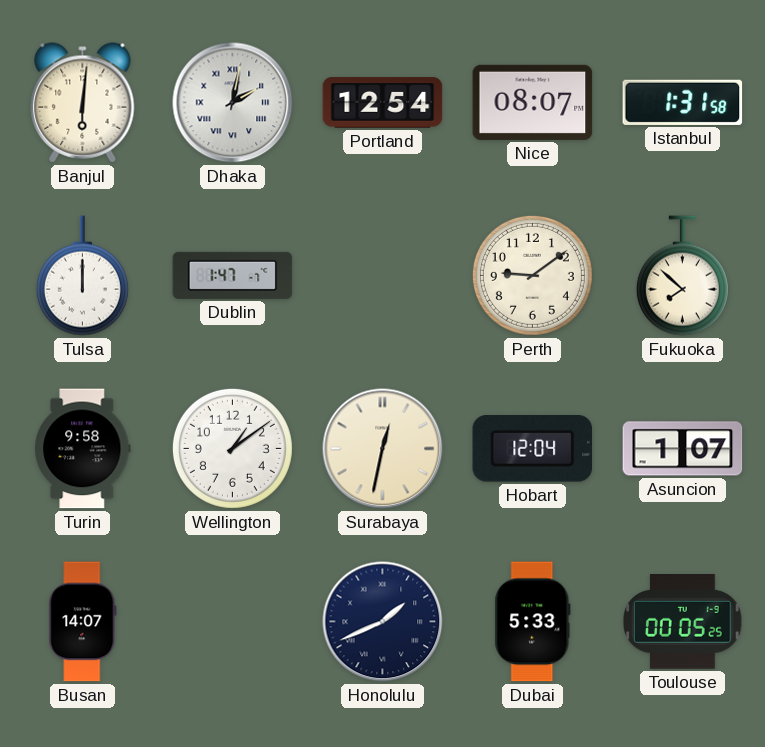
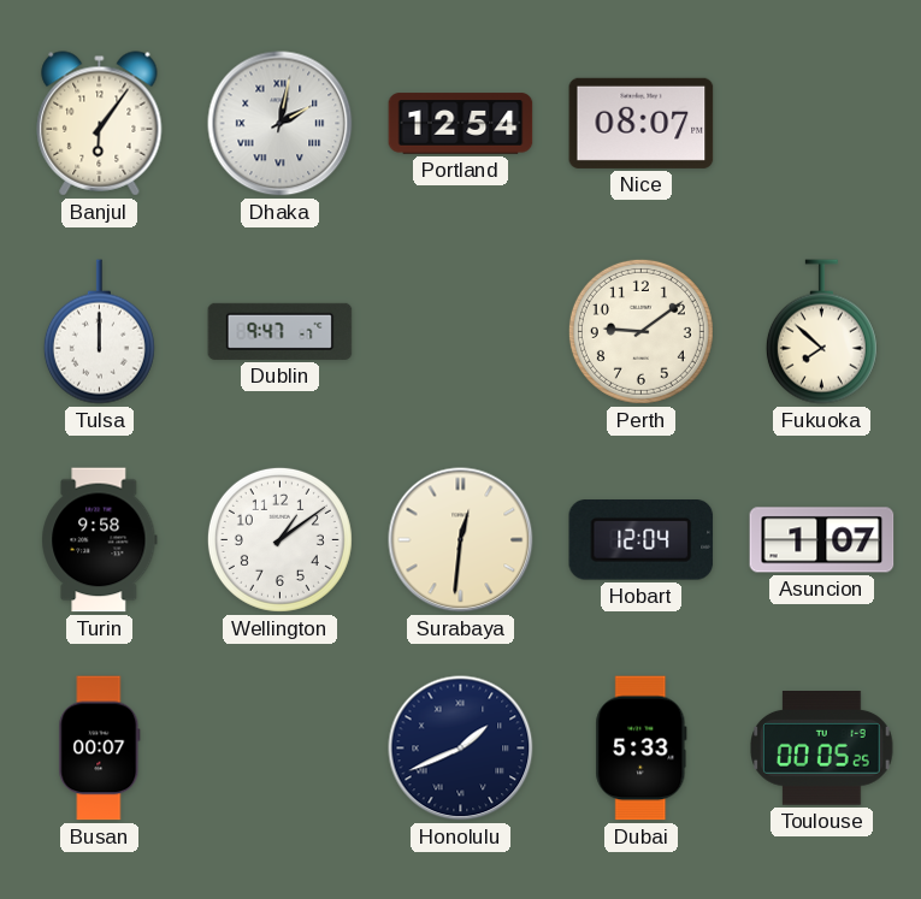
Banjul: 6:01 -> 6:06 (100, 124)
Istanbul: 1:31 -> none (683, 102)
Dublin: 1:47 -> 9:47 (281, 331)
Surabaya: 12:32 -> 12:31 (461, 540)
Busan: 14:07 -> 00:07 (100, 749)
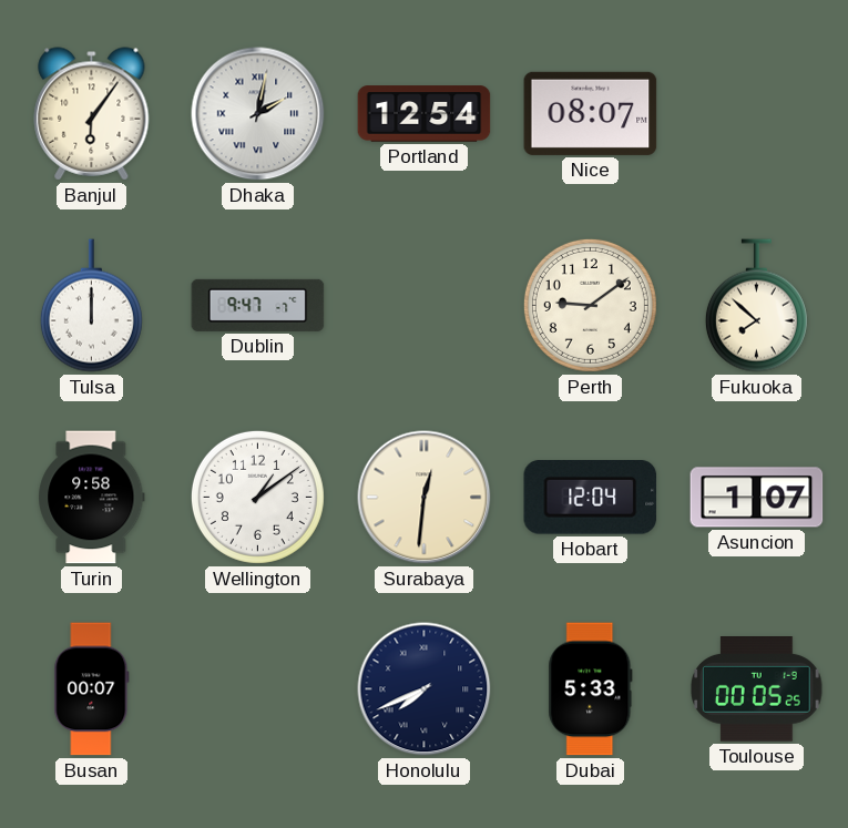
Honolulu: 1:41 -> 7:41 (425, 689)
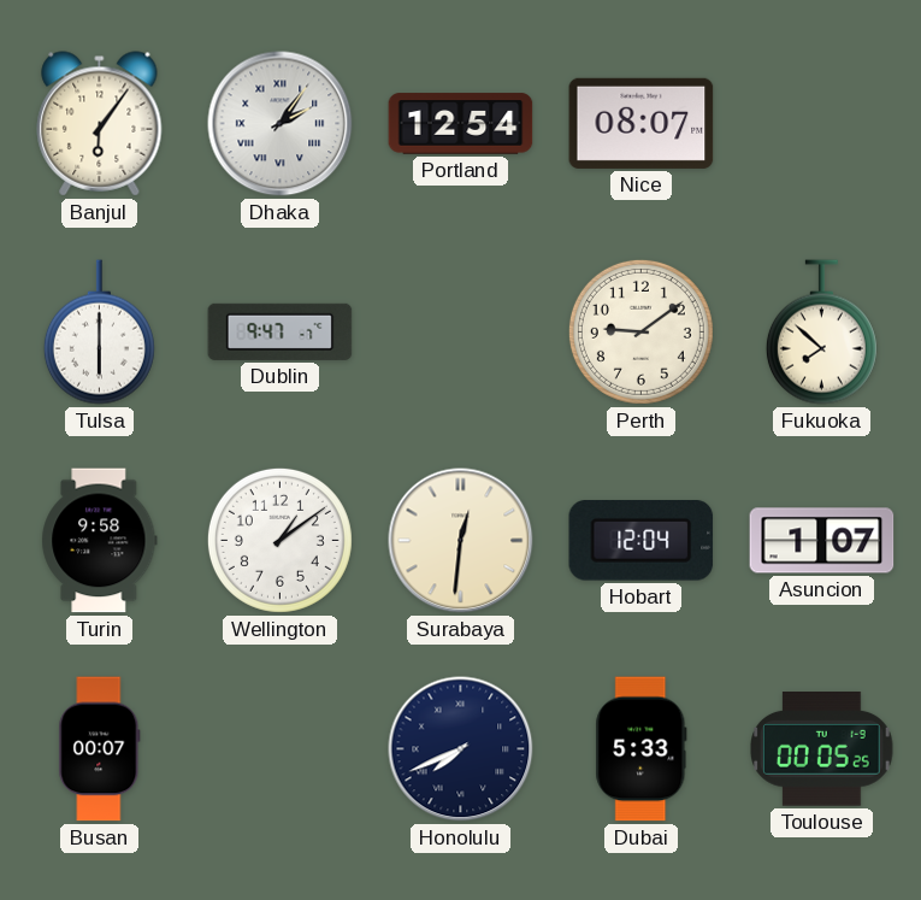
Dhaka: 2:02 -> 2:06 (281, 124)
Tulsa: 12:00 -> 6:00 (99, 333)
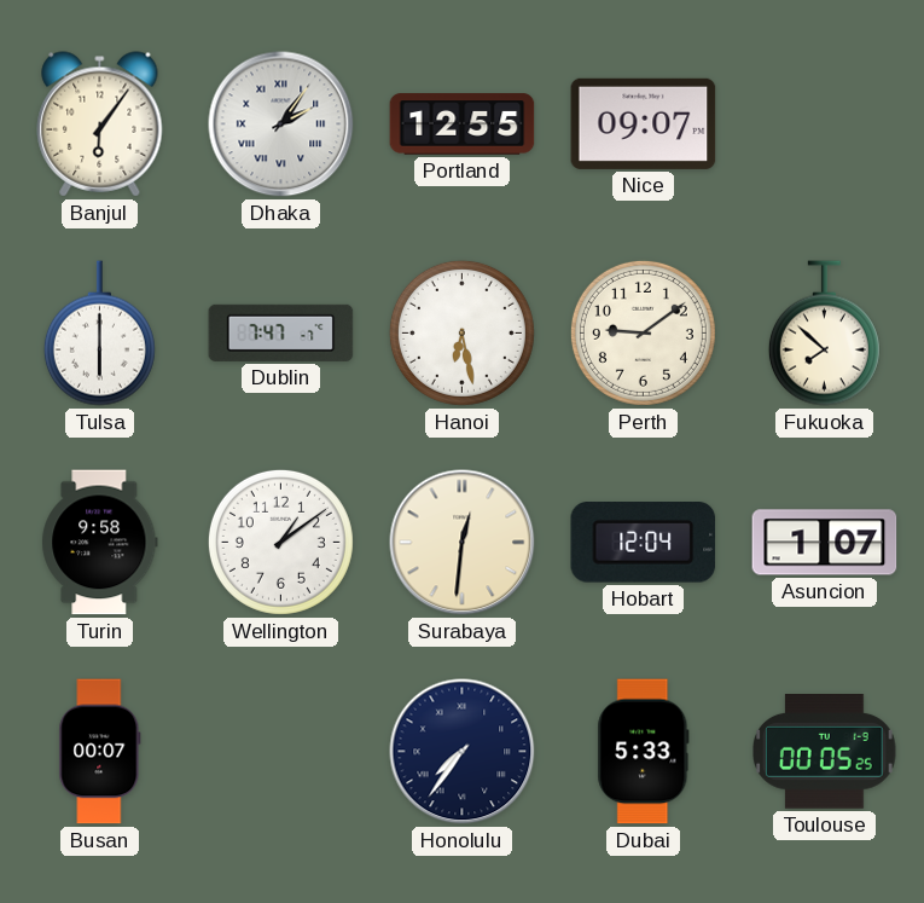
Portland: 12:54 -> 12:55 (463, 125)
Nice: 08:07 -> 09:07 (644, 123)
Dublin: 9:47 -> 7:47 (281, 332)
Hanoi: none -> 6:28 (461, 332)
Honolulu: 7:41 -> 7:36 (463, 752)
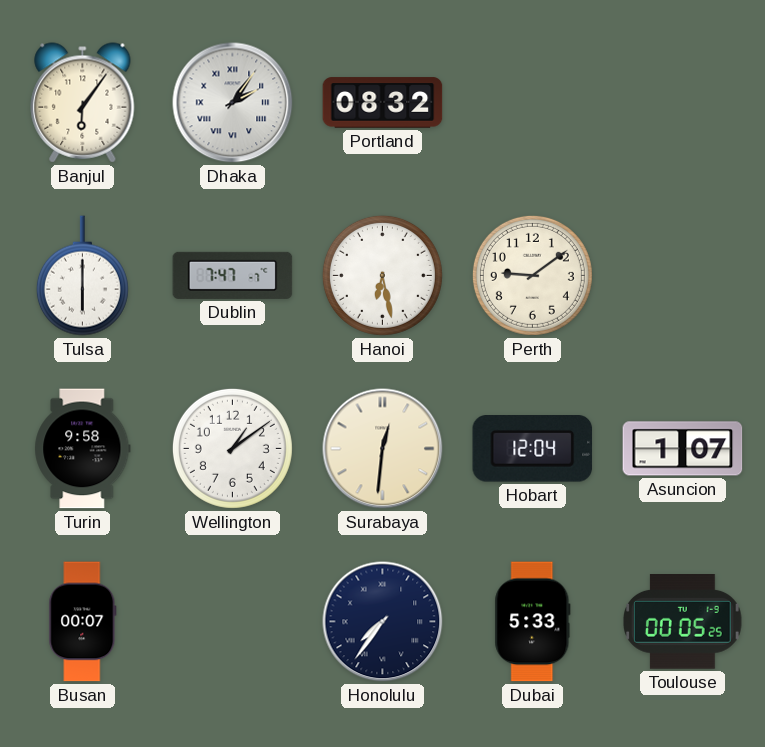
Portland: 12:55 -> 08:32 (383, 103)
Nice: 09:07 -> none (644, 123)
Fukuoka: 7:52 -> none (824, 334)
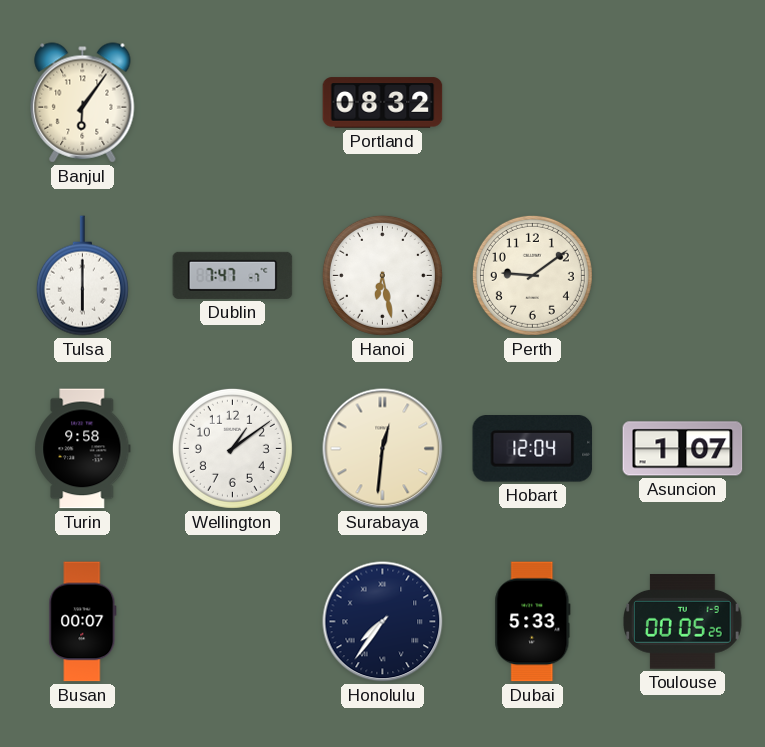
Dhaka: 2:06 -> none (233, 103)
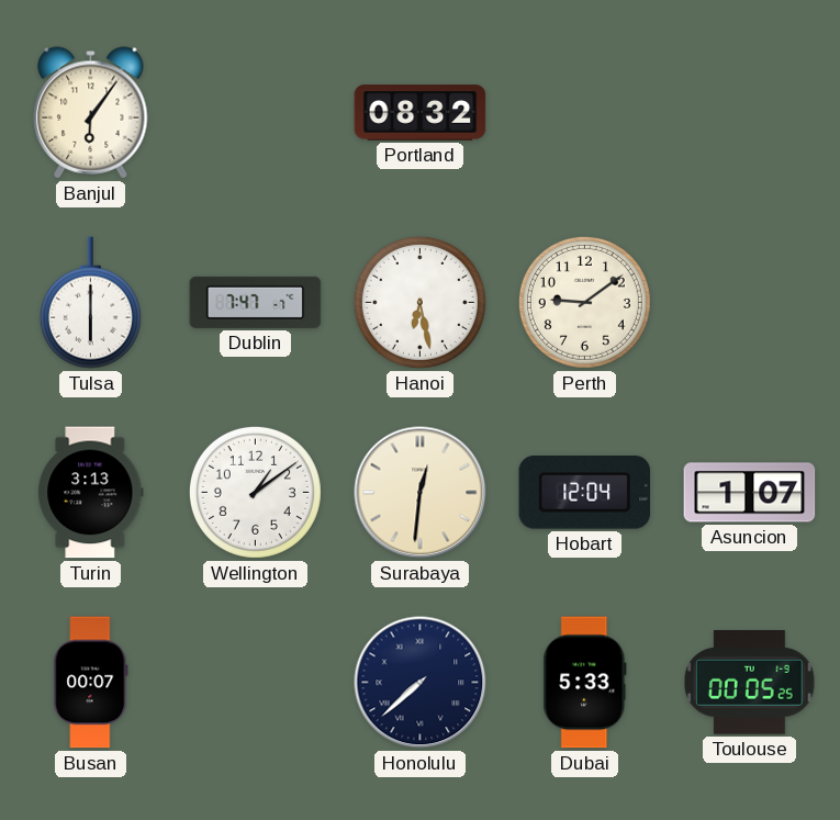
Turin: 9:58 -> 3:13 (91, 493)
Honolulu: 7:36 -> 7:38 (421, 683)
